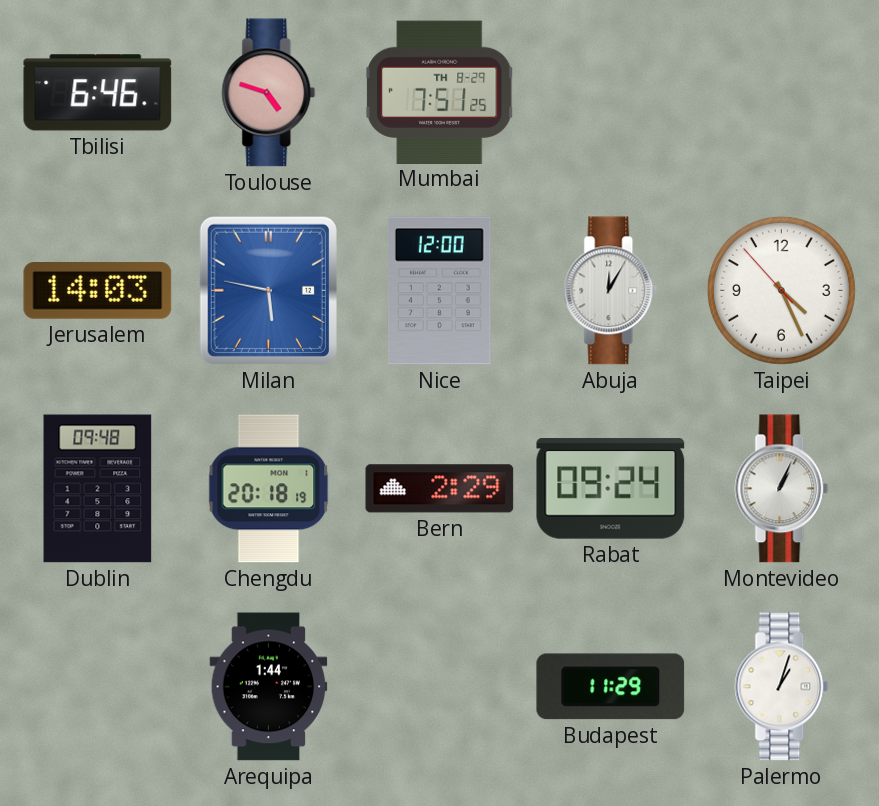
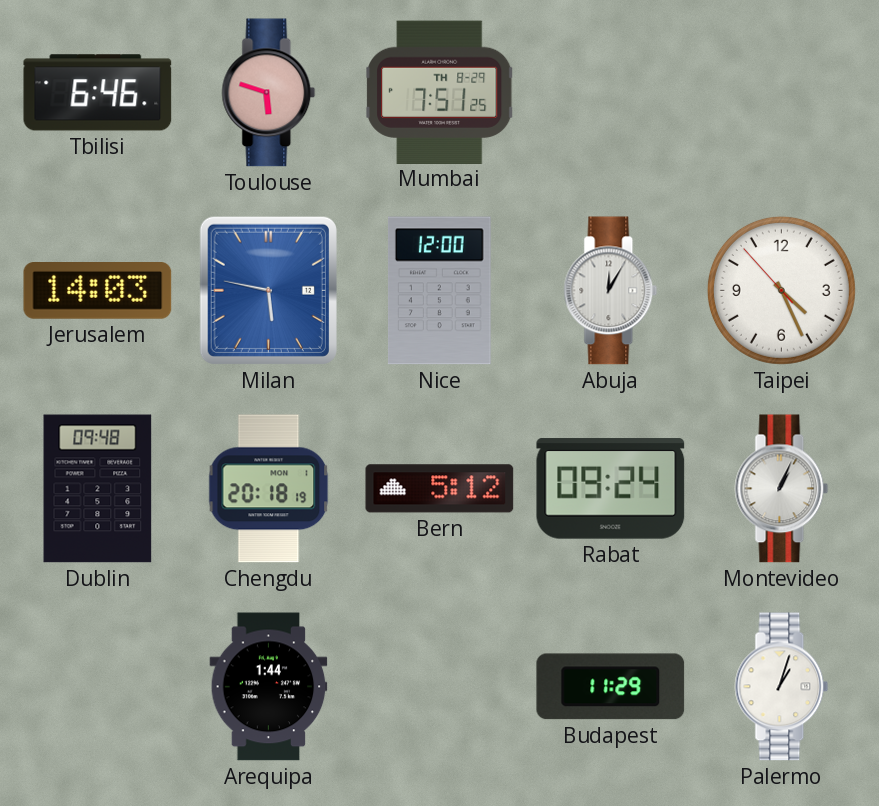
Toulouse: 4:48 -> 5:48 (269, 93)
Bern: 2:29 -> 5:12 (440, 489)
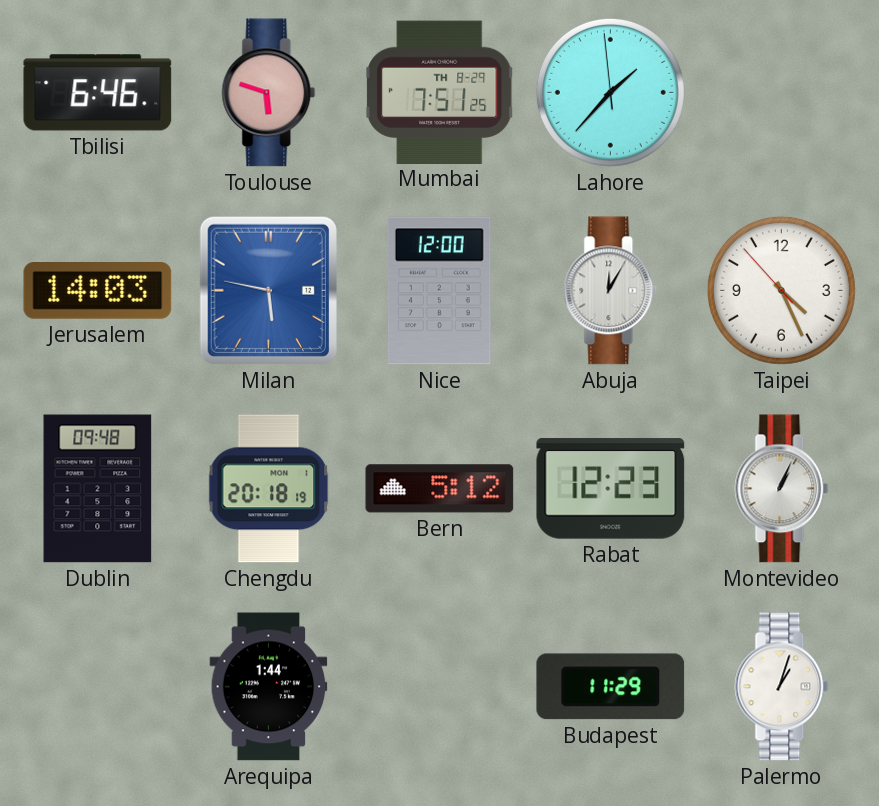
Lahore: none -> 1:36 (610, 92)
Rabat: 09:24 -> 12:23 (611, 489)
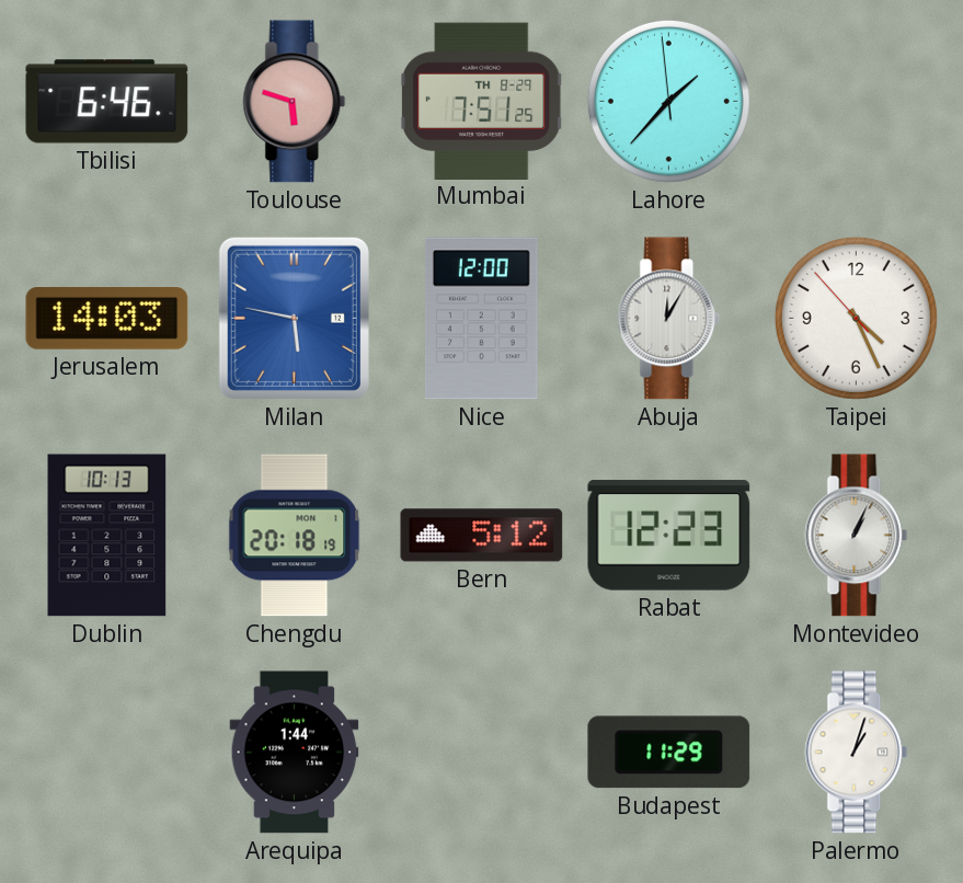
Dublin: 09:48 -> 10:13 (107, 536)
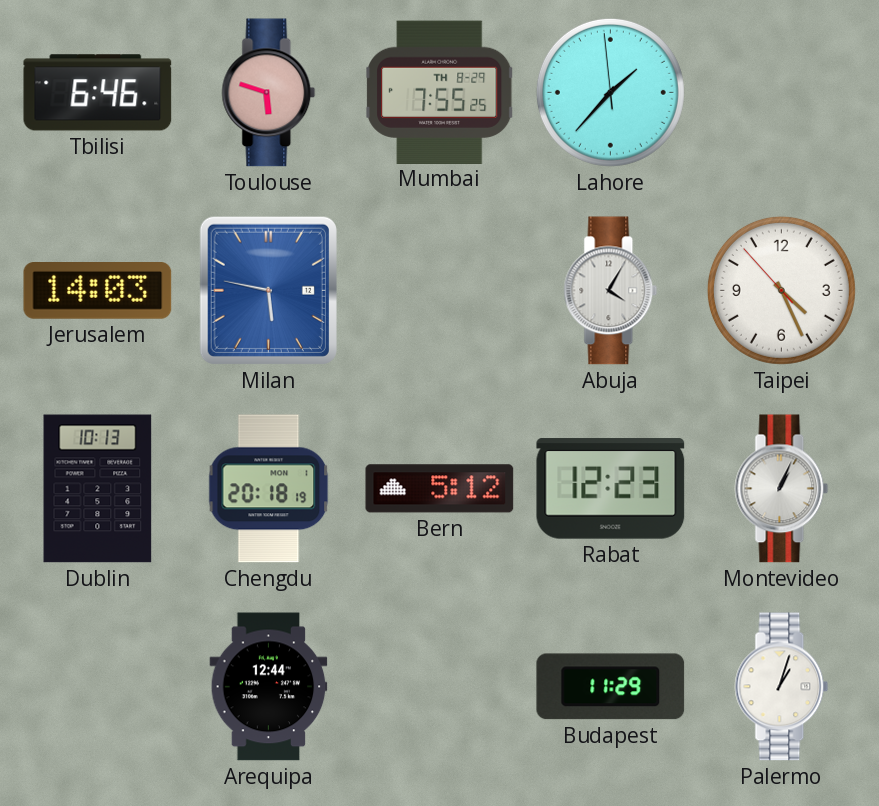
Mumbai: 7:51 -> 7:55 (440, 92)
Nice: 12:00 -> none (481, 319)
Abuja: 12:05 -> 4:05 (611, 291)
Arequipa: 1:44 -> 12:44 (269, 687)
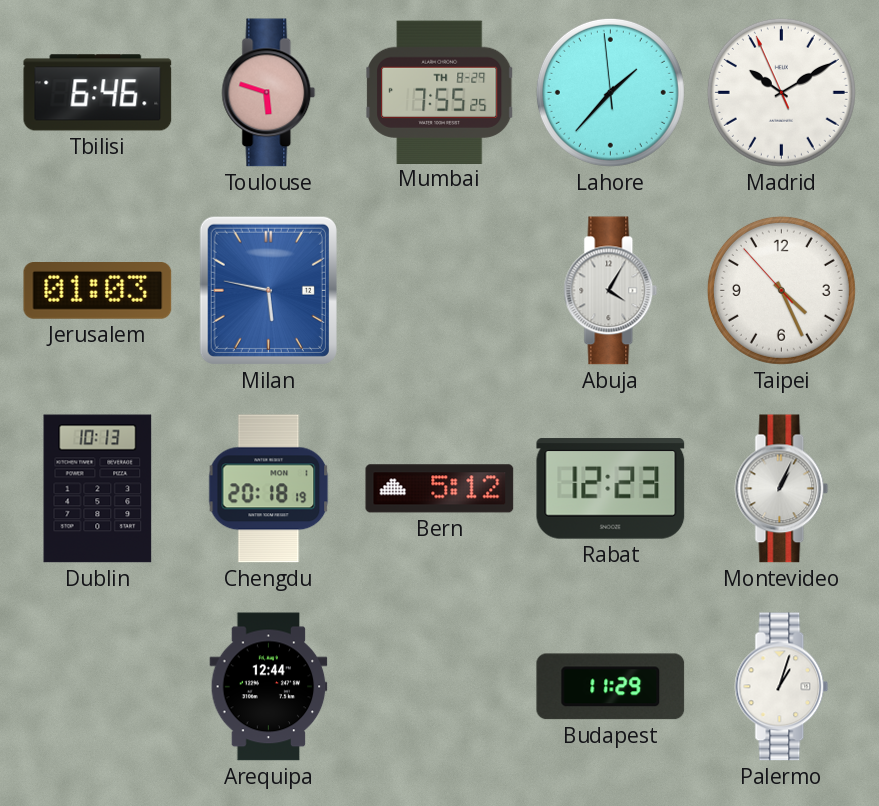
Madrid: none -> 10:09 (781, 92)
Jerusalem: 14:03 -> 01:03 (98, 291)
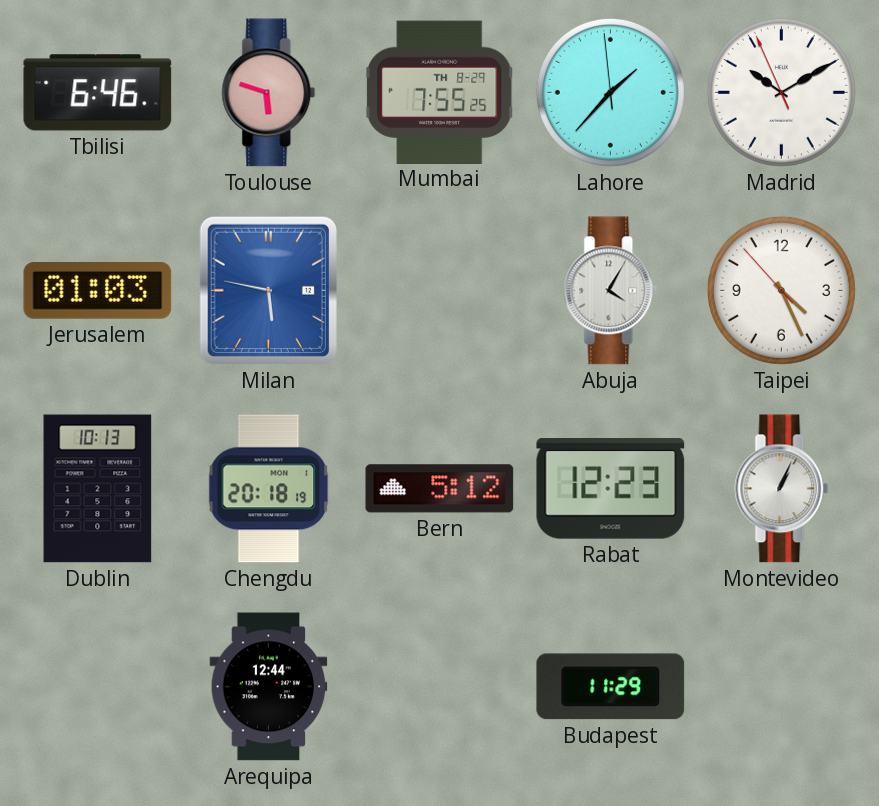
Palermo: 1:03 -> none (782, 687)
